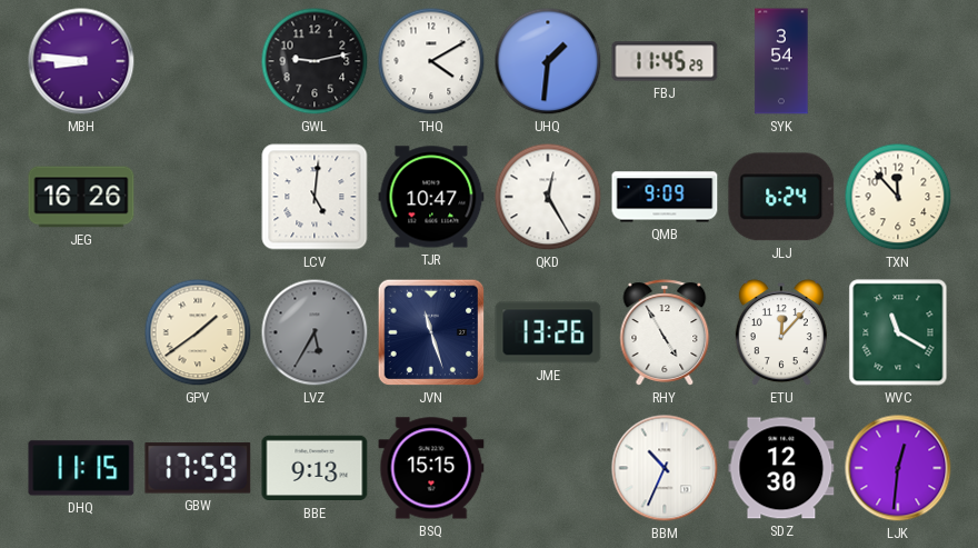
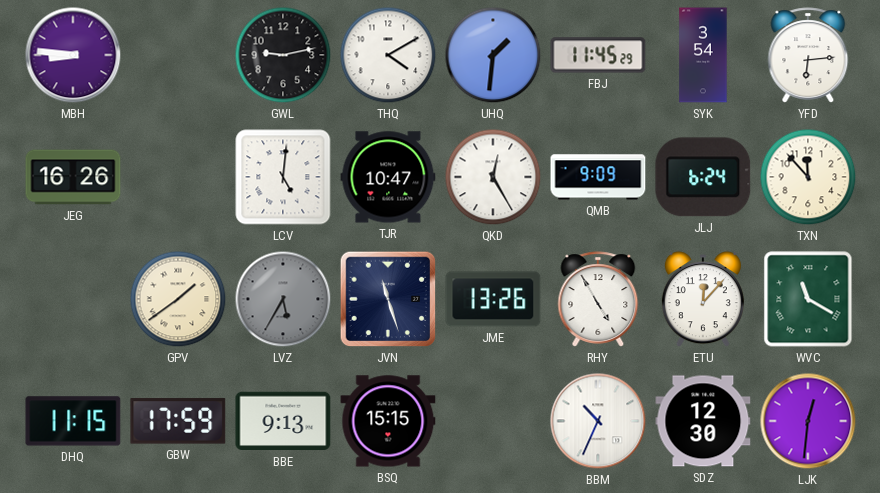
YFD: none -> 6:14 (808, 55)
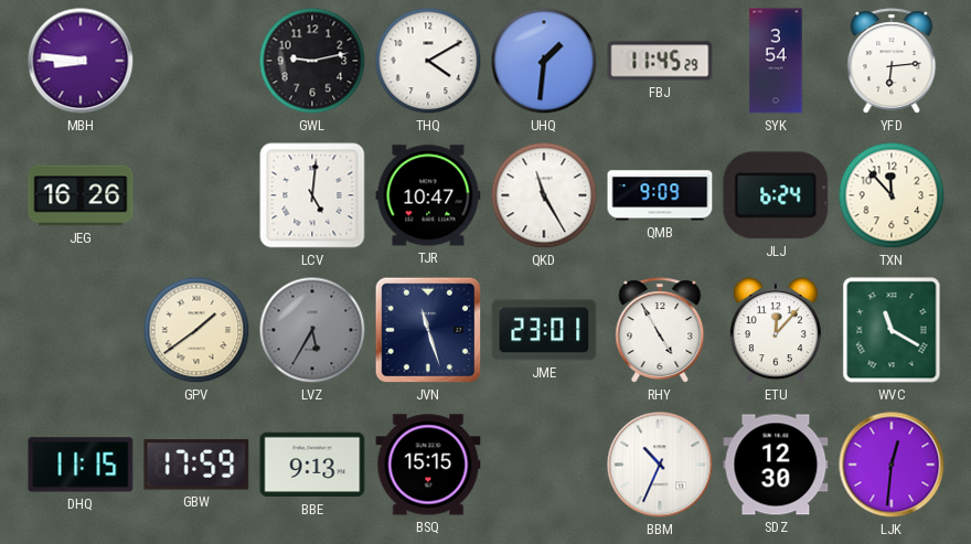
QKD: 12:25 -> 11:25 (544, 195)
JME: 13:26 -> 23:01 (544, 330)
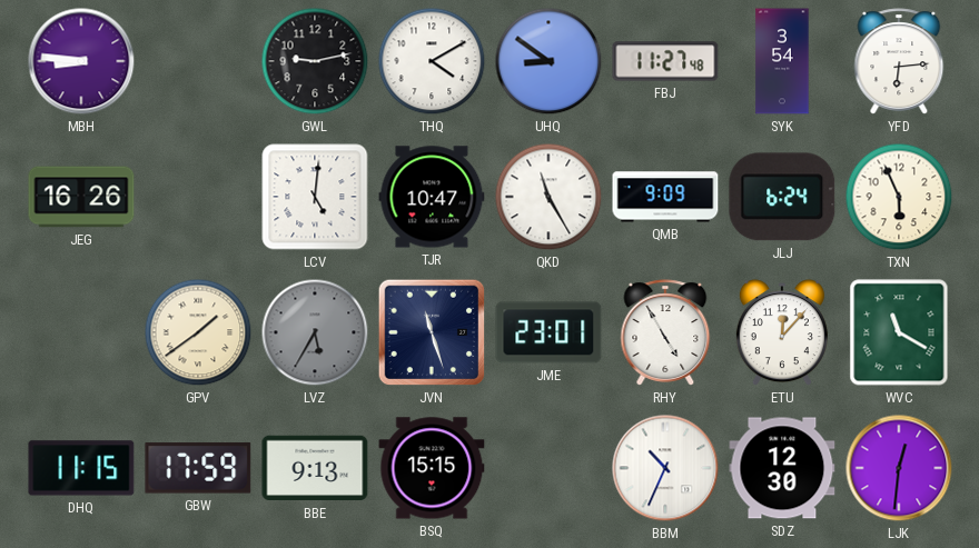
UHQ: 1:31 -> 8:51 (548, 61)
FBJ: 11:45 -> 11:27 (665, 61)
TXN: 11:53 -> 5:56 (899, 197)
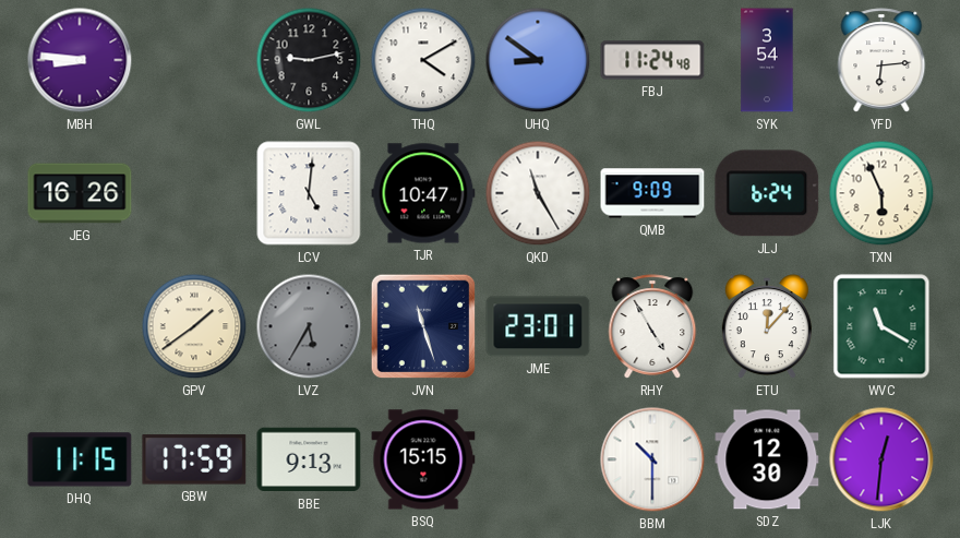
FBJ: 11:27 -> 11:24 (652, 60)
BBM: 10:34 -> 10:30 (652, 459)
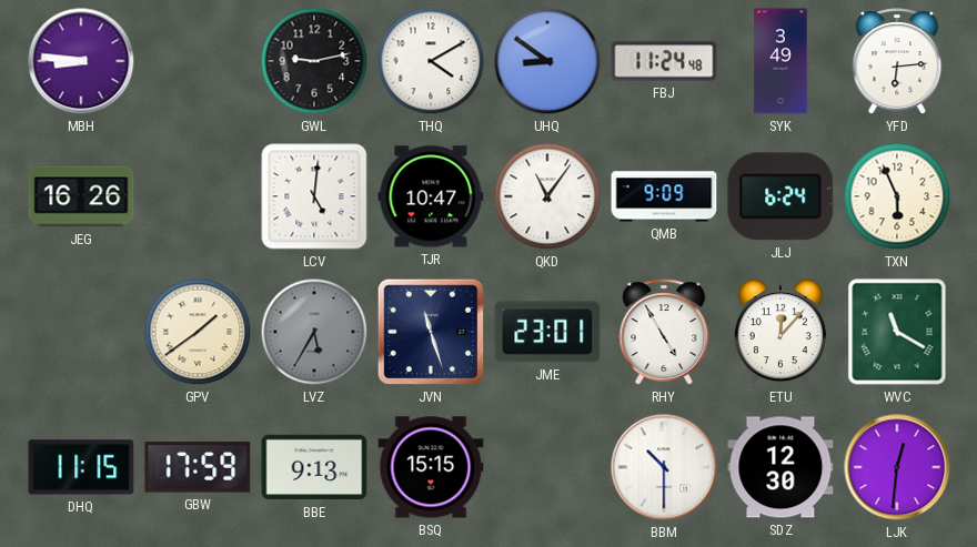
SYK: 3:54 -> 3:49 (780, 61)
QKD: 11:25 -> 11:06 (547, 196)
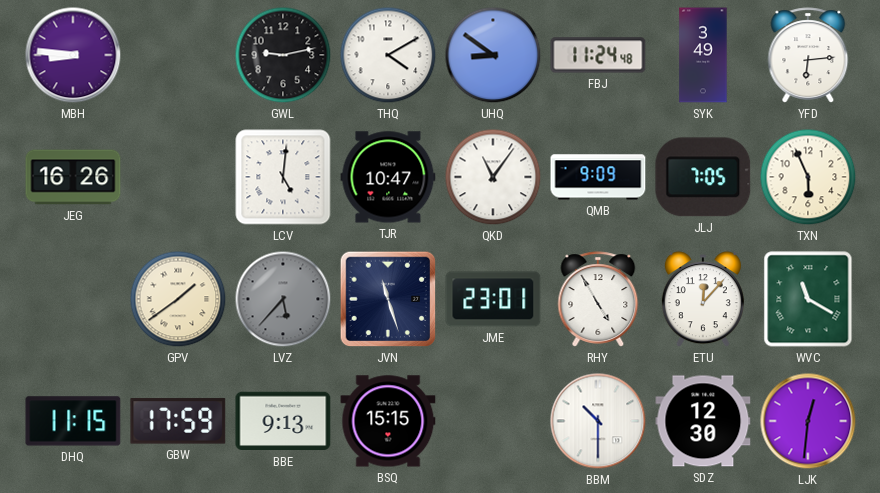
JLJ: 6:24 -> 7:05 (703, 177)
LVZ: 5:35 -> 5:37 (283, 299)
